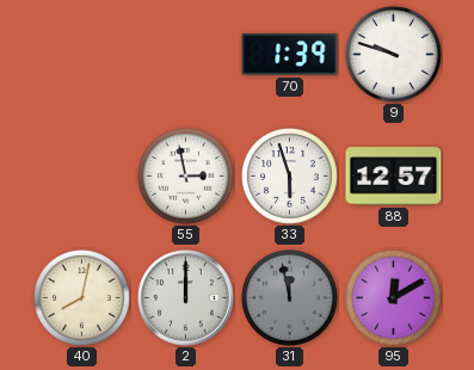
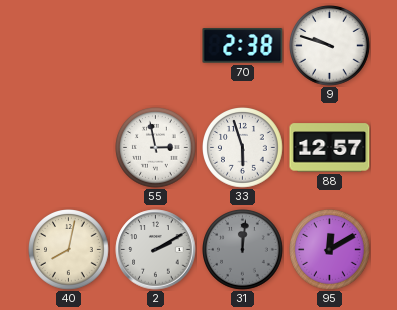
70: 1:39 -> 2:38 (243, 46)
2: 12:00 -> 2:10 (156, 250)
31: 11:58 -> 12:01 (243, 250)
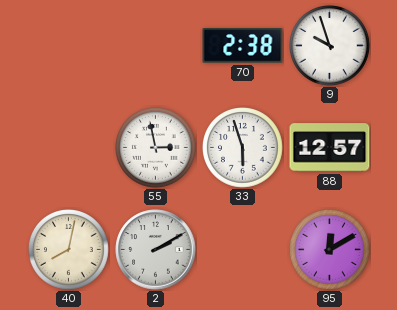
9: 9:48 -> 9:57 (330, 46)
31: 12:01 -> none (243, 250)
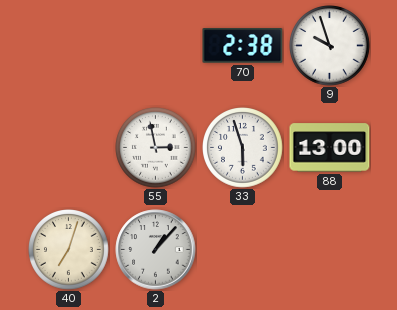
88: 12:57 -> 13:00 (330, 148)
40: 8:02 -> 7:03 (69, 250)
2: 2:10 -> 1:07 (156, 250)
95: 12:10 -> none (330, 250)
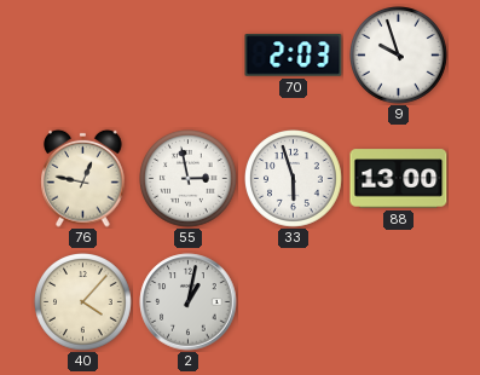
70: 2:38 -> 2:03 (294, 56)
76: none -> 12:47 (83, 178)
40: 7:03 -> 4:07 (83, 302)
2: 1:07 -> 1:02 (189, 302)
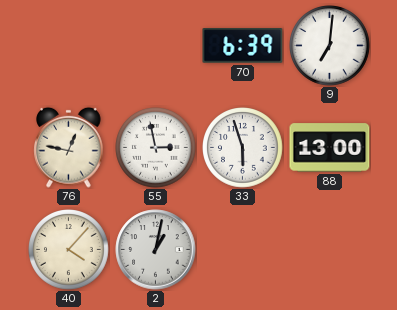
70: 2:03 -> 6:39 (243, 46)
9: 9:57 -> 7:01 (330, 46)
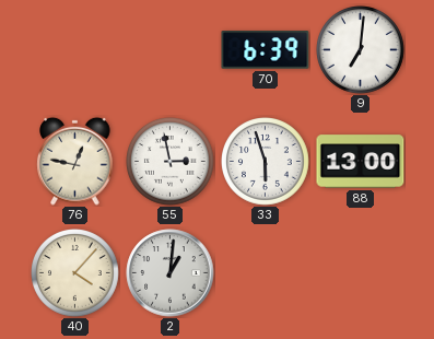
2: 1:02 -> 1:01 (171, 273)
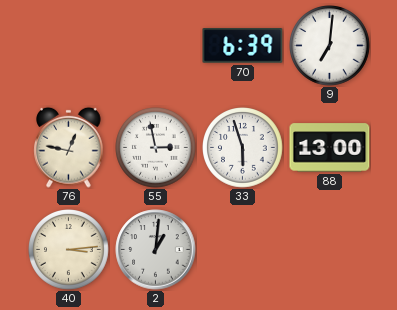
40: 4:07 -> 3:14 (69, 250)
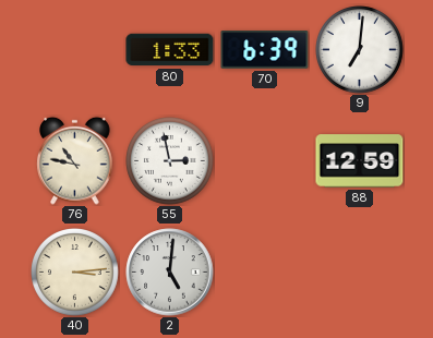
80: none -> 1:33 (170, 50)
76: 12:47 -> 10:47 (75, 160)
33: 5:57 -> none (243, 148)
88: 13:00 -> 12:59 (360, 161)
2: 1:01 -> 5:01 (170, 273)
